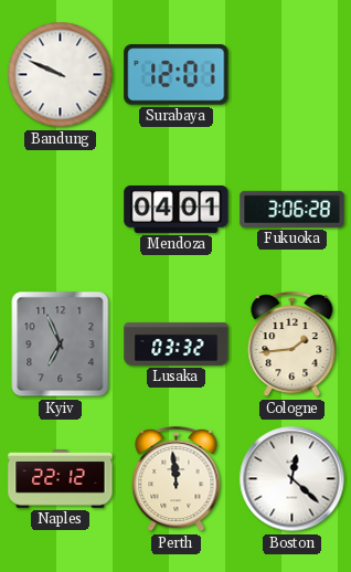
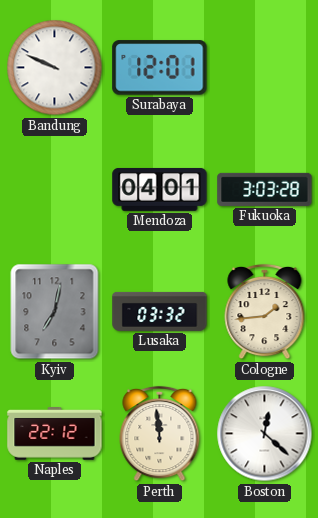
Fukuoka: 3:06 -> 3:03 (265, 189)
Kyiv: 6:56 -> 7:02 (55, 312)
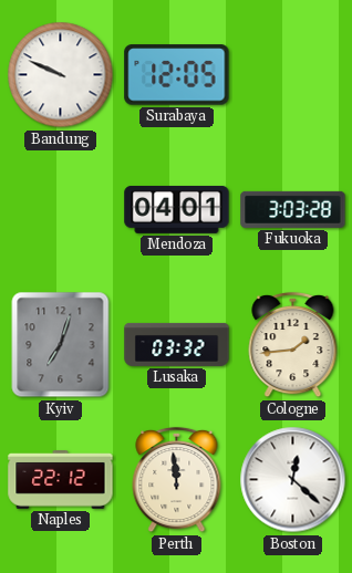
Surabaya: 12:01 -> 12:05 (177, 75)
Kyiv: 7:02 -> 7:03 (61, 345)
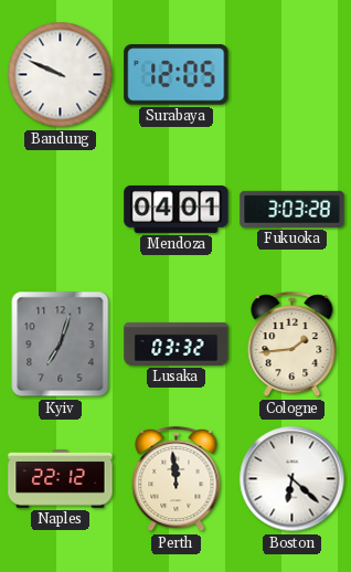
Boston: 12:22 -> 6:22 (292, 479)
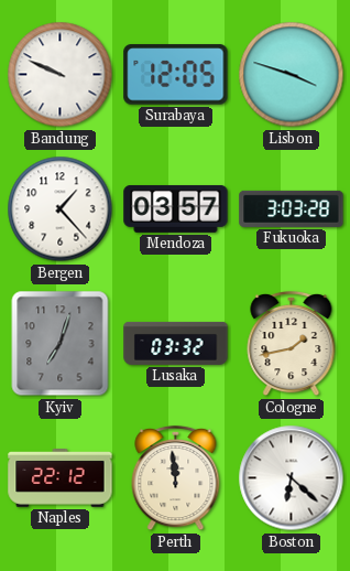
Lisbon: none -> 3:48 (292, 75)
Bergen: none -> 1:23 (61, 209)
Mendoza: 04:01 -> 03:57 (176, 208)
Cologne: 1:44 -> 1:43 (292, 344)
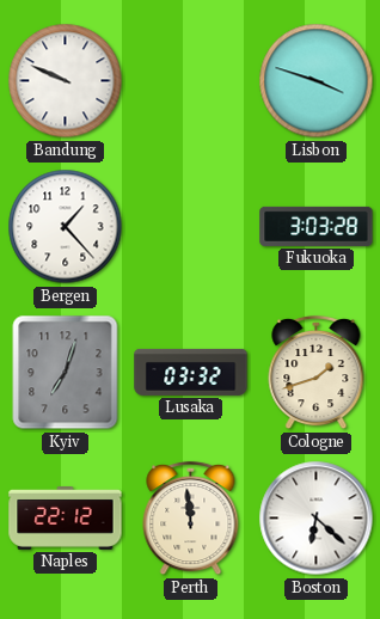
Surabaya: 12:05 -> none (176, 75)
Mendoza: 03:57 -> none (176, 208)
Cologne: 1:43 -> 1:42 (317, 373)
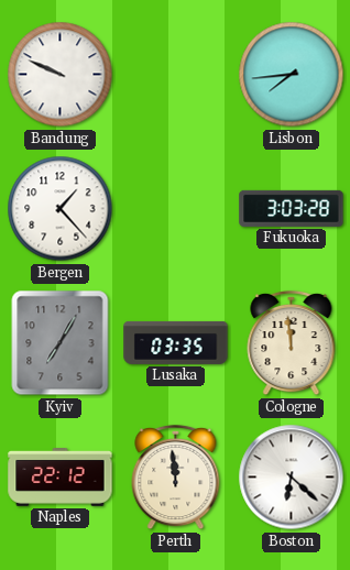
Lisbon: 3:48 -> 7:44 (292, 75)
Kyiv: 7:03 -> 7:05 (61, 343)
Lusaka: 03:32 -> 03:35 (176, 342)
Cologne: 1:42 -> 11:59 (292, 343)
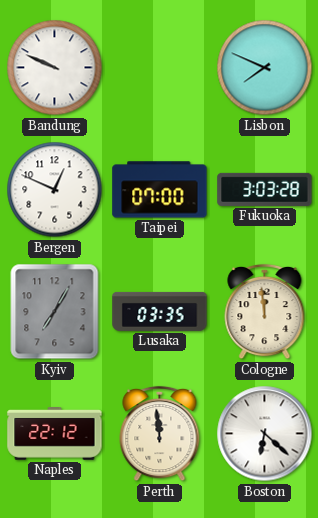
Lisbon: 7:44 -> 7:49 (265, 68)
Bergen: 1:23 -> 12:49 (55, 190)
Taipei: none -> 07:00 (160, 190)
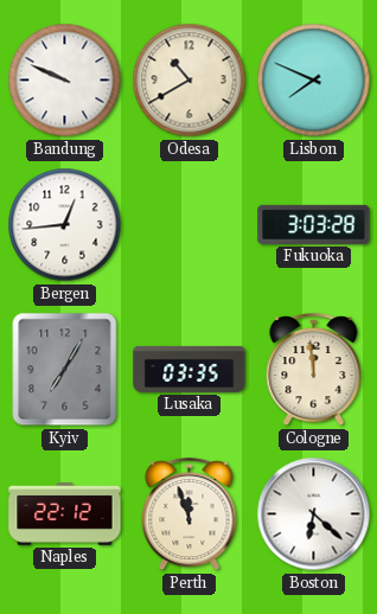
Odesa: none -> 10:40 (190, 81)
Bergen: 12:49 -> 12:44 (65, 225)
Taipei: 07:00 -> none (160, 190)
Perth: 11:59 -> 11:57 (190, 514)
